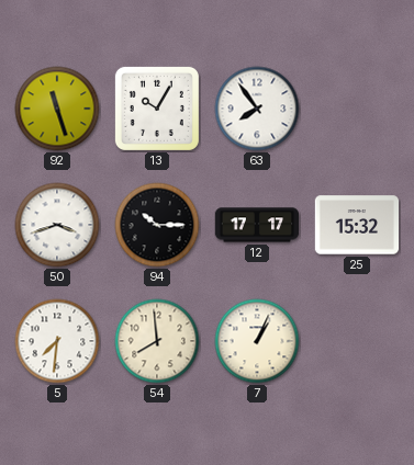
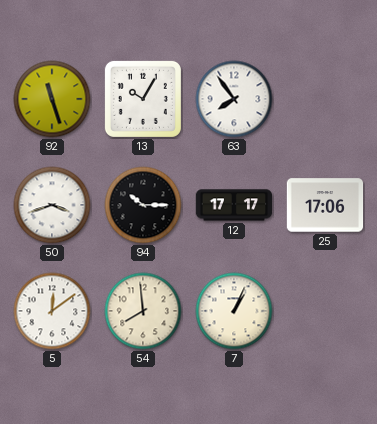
25: 15:32 -> 17:06 (325, 205)
5: 7:31 -> 12:09 (52, 311)
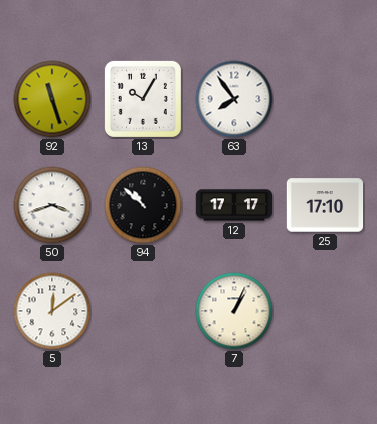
94: 10:15 -> 10:52 (143, 205)
25: 17:06 -> 17:10 (325, 205)
54: 7:59 -> none (143, 311)
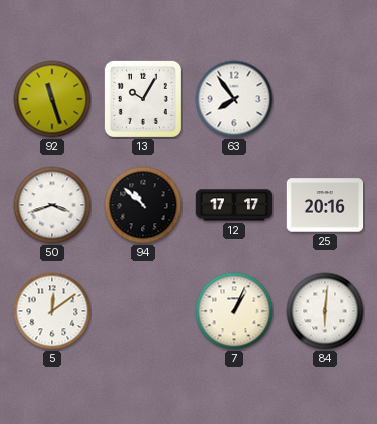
25: 17:10 -> 20:16 (325, 205)
84: none -> 6:01 (325, 311)
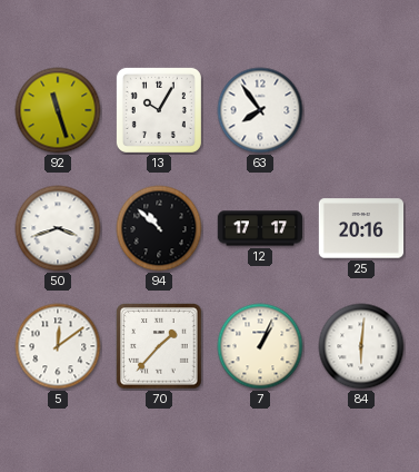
70: none -> 1:37 (159, 346)
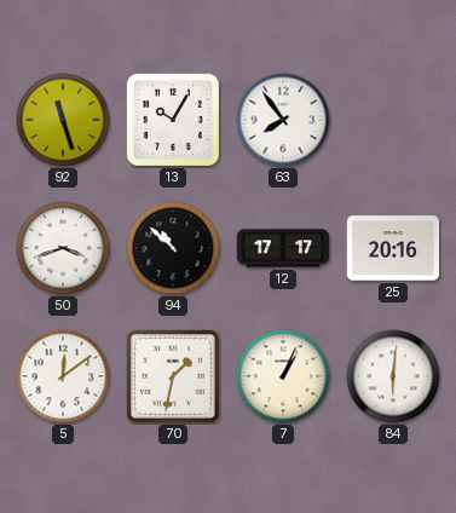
70: 1:37 -> 1:32 (173, 376)
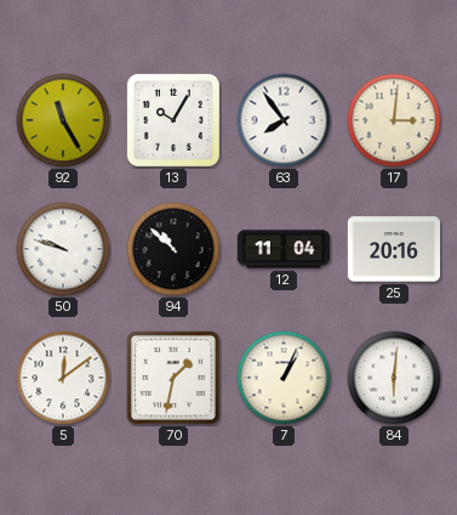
92: 11:27 -> 11:25 (63, 120)
17: none -> 3:01 (394, 120)
50: 3:42 -> 9:48 (63, 249)
12: 17:17 -> 11:04 (284, 249)
